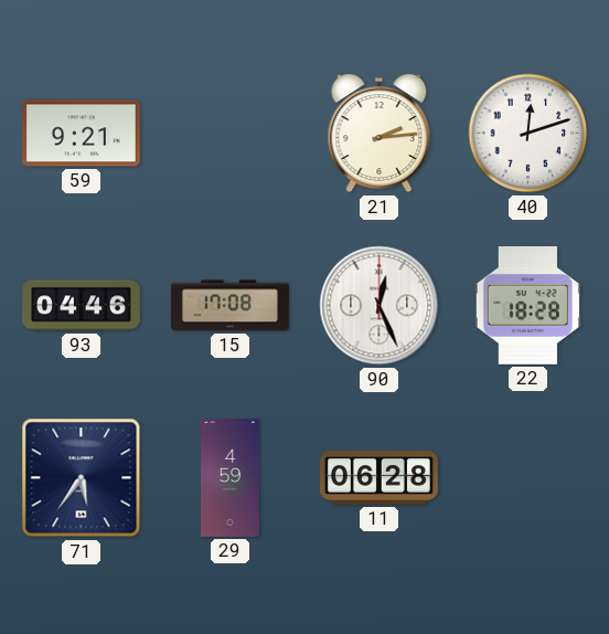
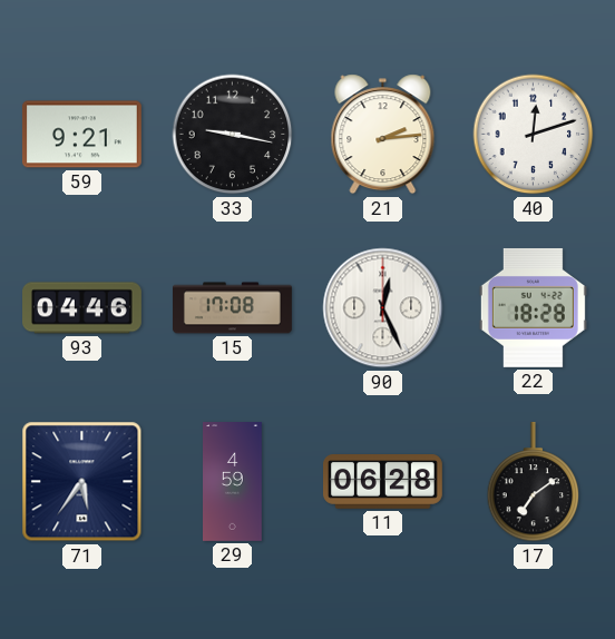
33: none -> 9:17 (233, 135)
17: none -> 7:09 (534, 482)
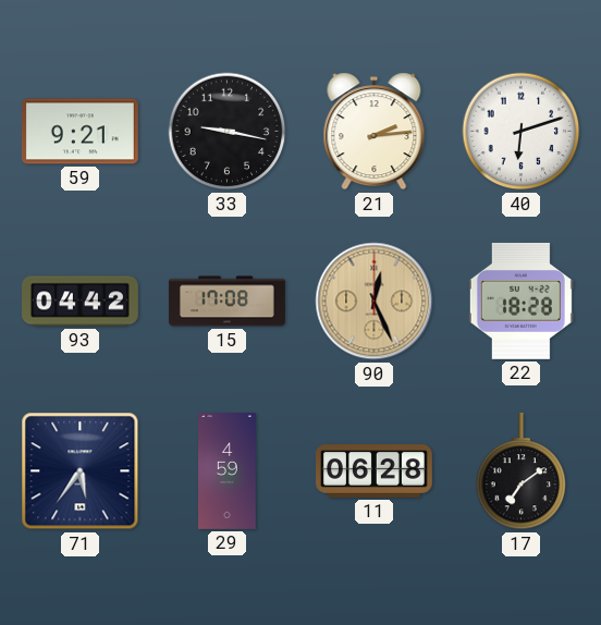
40: 12:12 -> 6:12 (522, 132)
93: 04:46 -> 04:42 (81, 302)
90 dial: white -> champagne (375, 302)
